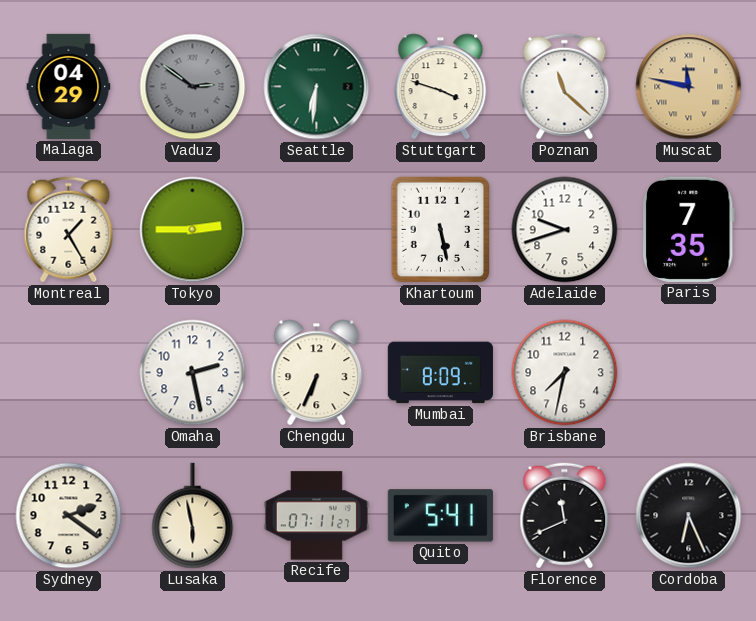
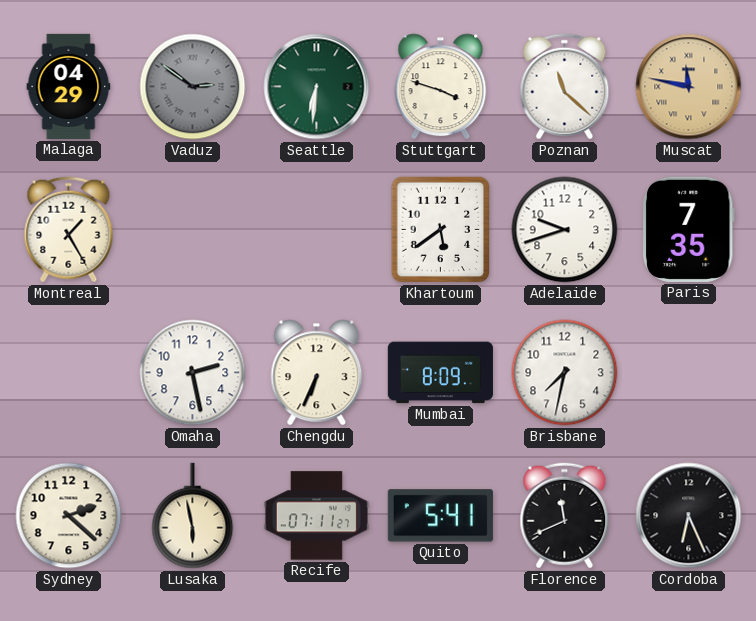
Tokyo: 2:45 -> none (193, 230)
Khartoum: 5:28 -> 5:39 (441, 230)
Sydney: 2:21 -> 2:22 (69, 516)
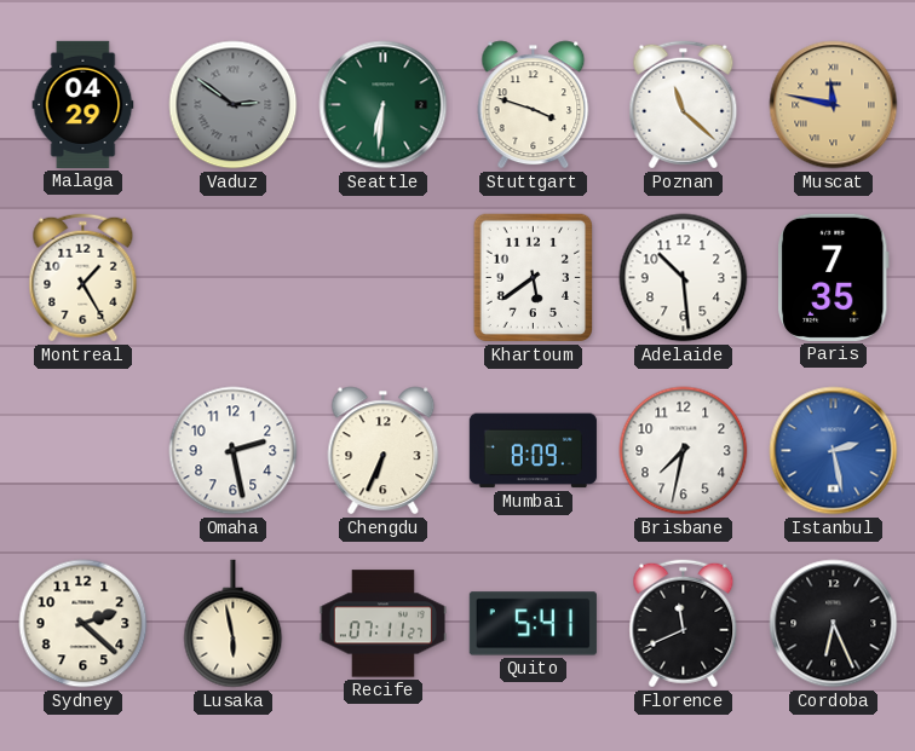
Adelaide: 9:42 -> 10:29 (684, 278)
Istanbul: none -> 2:28 (834, 451)
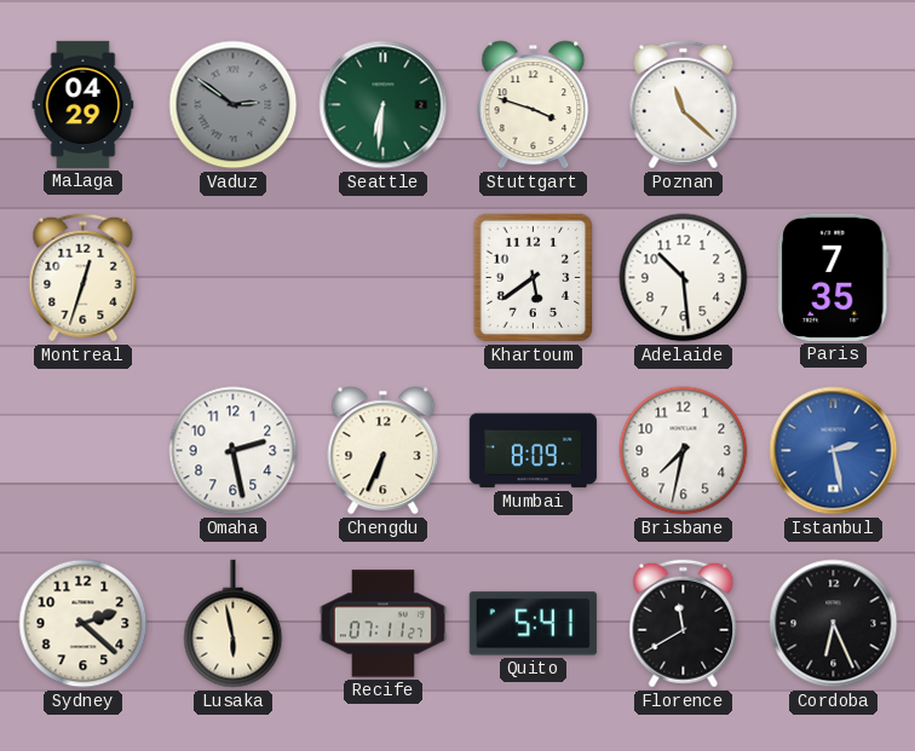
Muscat: 11:47 -> none (834, 105)
Montreal: 1:25 -> 12:33 (84, 278)
Florence: 11:41 -> 11:40 (684, 624)
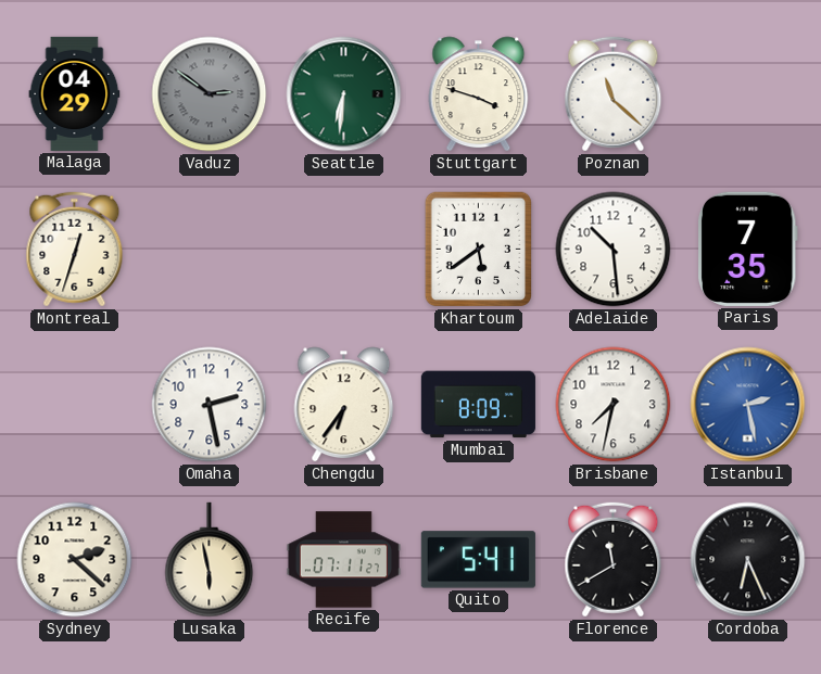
Chengdu: 6:34 -> 6:36 (344, 405)
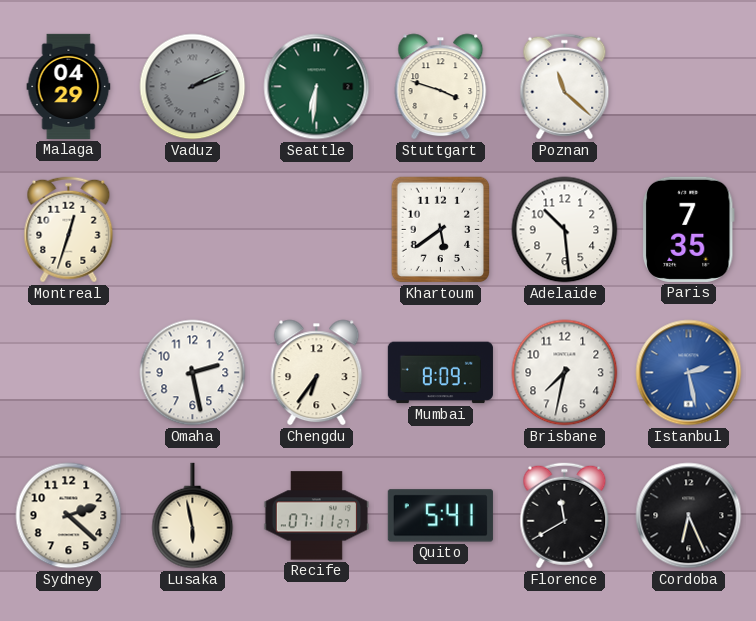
Vaduz: 2:51 -> 2:11 (193, 87)
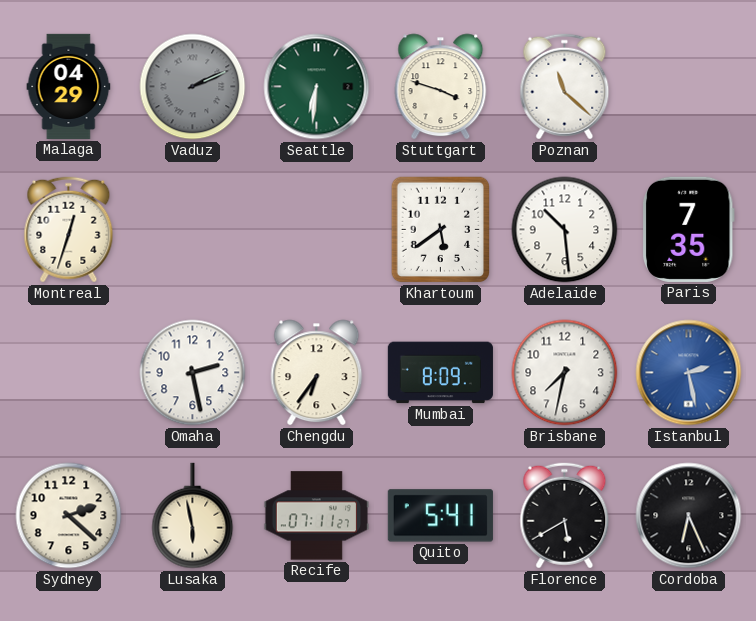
Florence: 11:40 -> 5:40 (565, 516)
